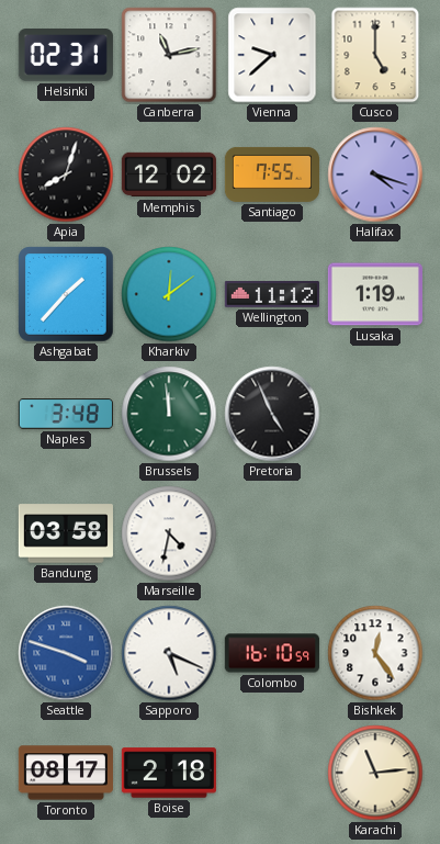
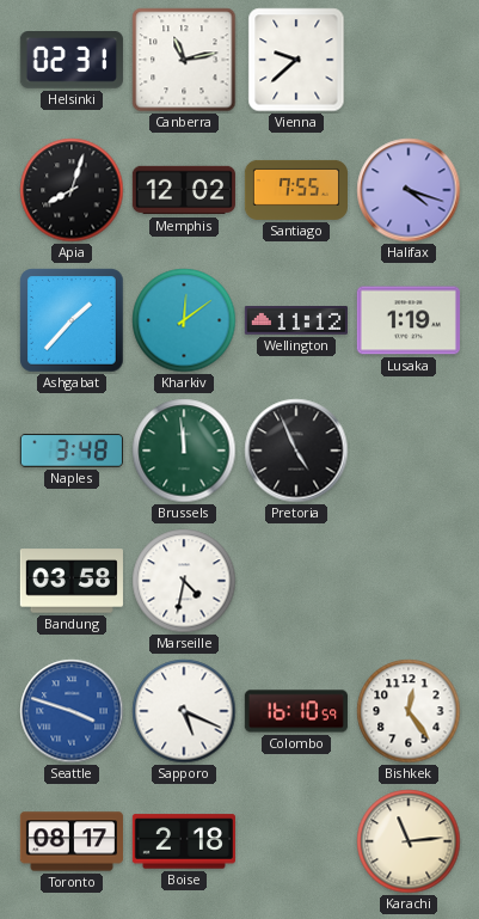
Cusco: 5:00 -> none (375, 55)
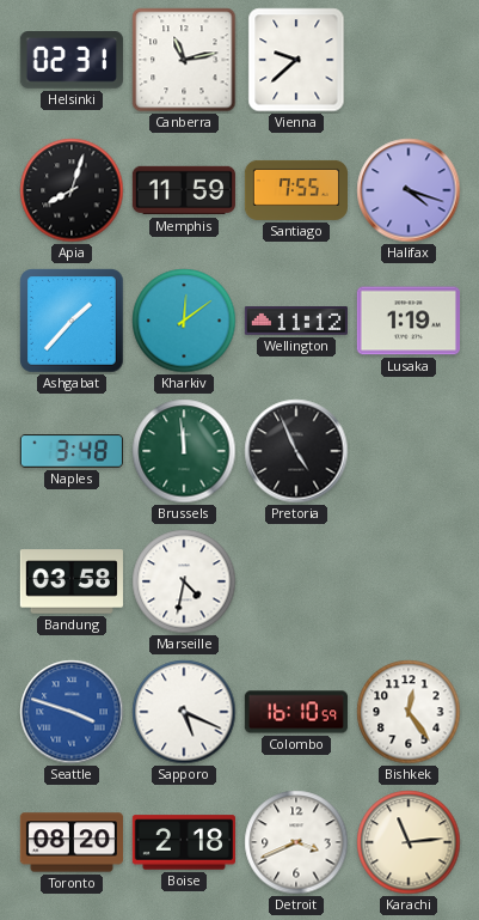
Memphis: 12:02 -> 11:59 (184, 190)
Toronto: 08:17 -> 08:20 (72, 842)
Detroit: none -> 3:41 (296, 842)
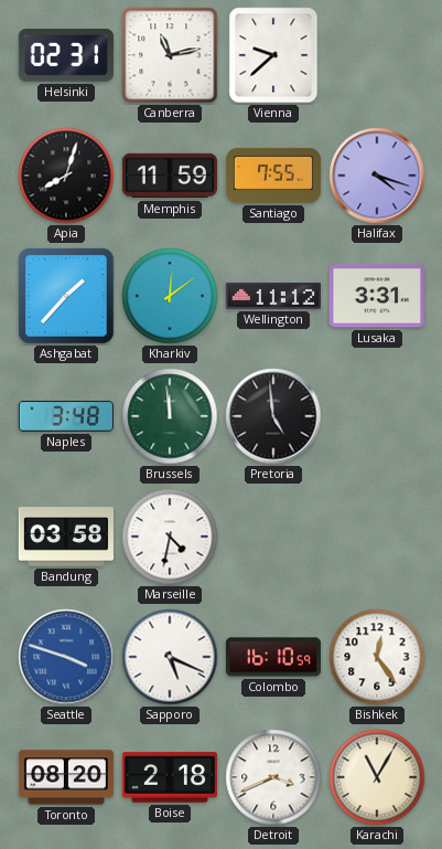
Lusaka: 1:19 -> 3:31 (377, 296)
Pretoria: 4:56 -> 4:59 (273, 416)
Karachi: 11:14 -> 11:05 (377, 777)
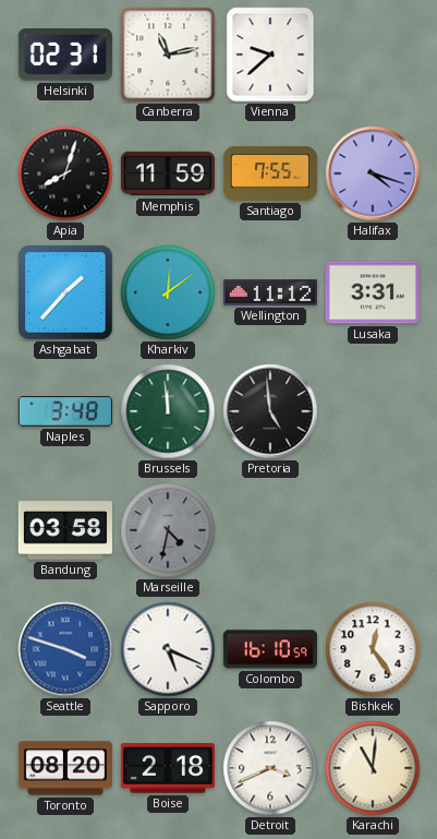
Marseille dial: white -> grey (168, 530)
Karachi: 11:05 -> 11:01 (373, 768)
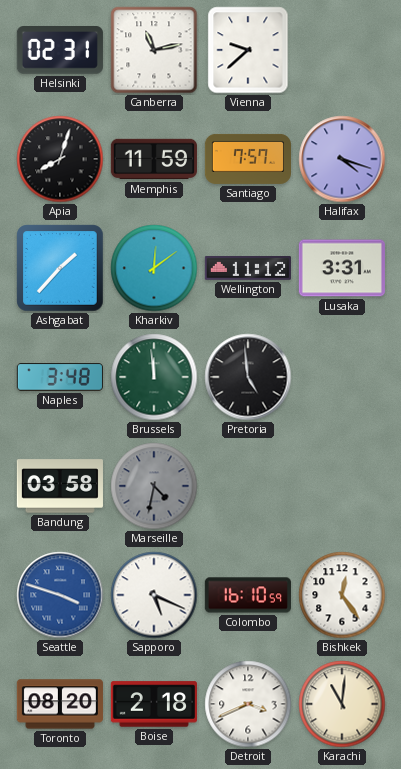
Santiago: 7:55 -> 7:57 (247, 159)
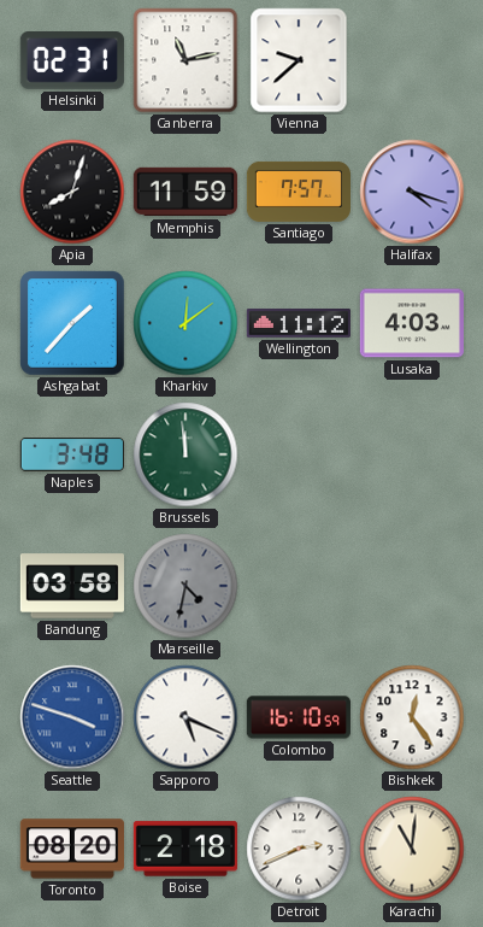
Lusaka: 3:31 -> 4:03 (412, 323)
Pretoria: 4:59 -> none (248, 377)
Detroit: 3:41 -> 2:41 (299, 849)
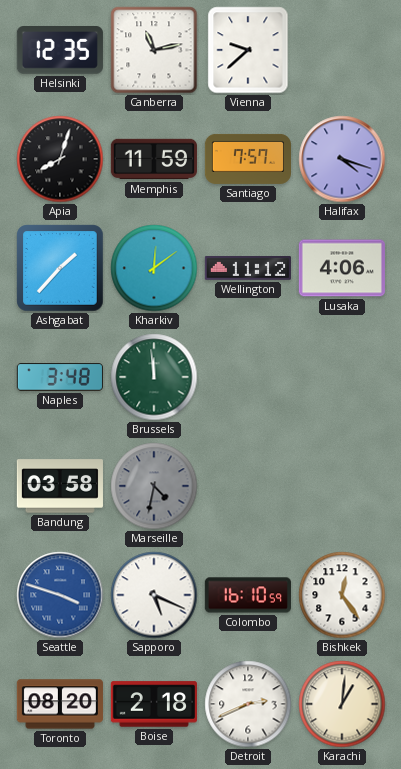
Helsinki: 02:31 -> 12:35 (60, 51)
Lusaka: 4:03 -> 4:06 (342, 268)
Karachi: 11:01 -> 1:01 (342, 704)
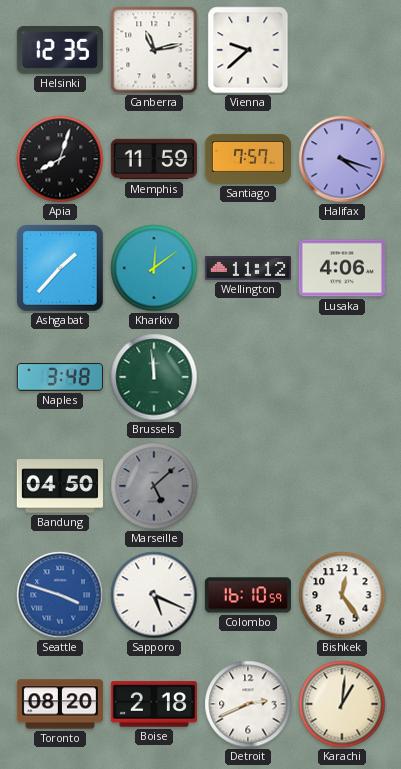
Bandung: 03:58 -> 04:50 (60, 486)
Marseille: 4:32 -> 5:08 (154, 486)
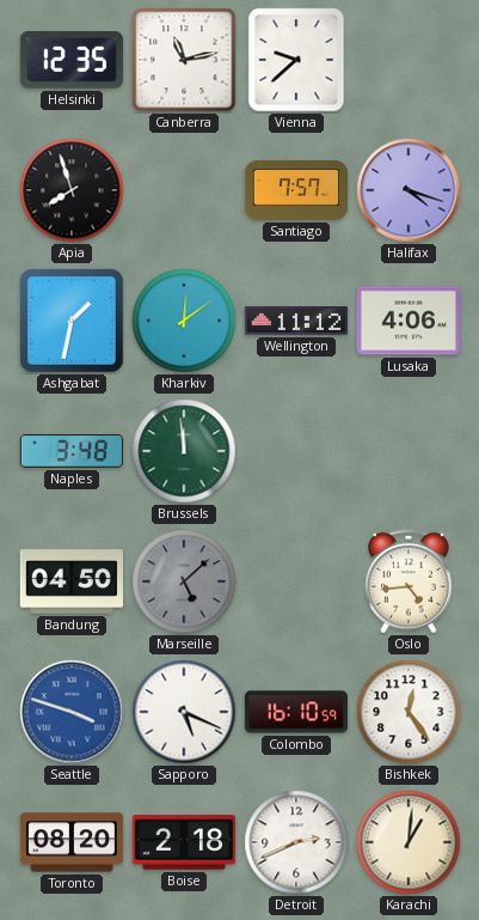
Apia: 8:03 -> 7:57 (72, 190)
Memphis: 11:59 -> none (154, 159)
Ashgabat: 1:37 -> 1:32 (72, 321)
Oslo: none -> 4:44 (410, 581)
